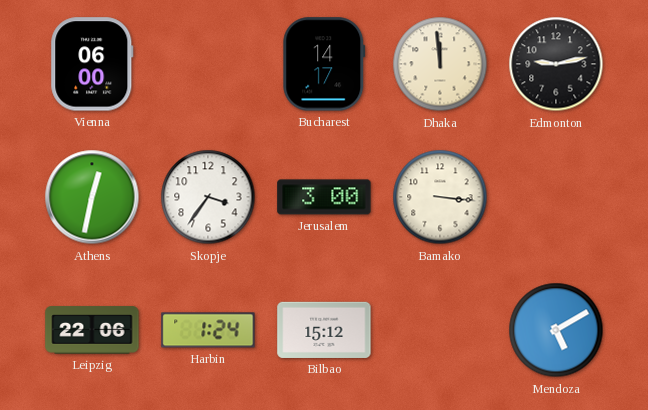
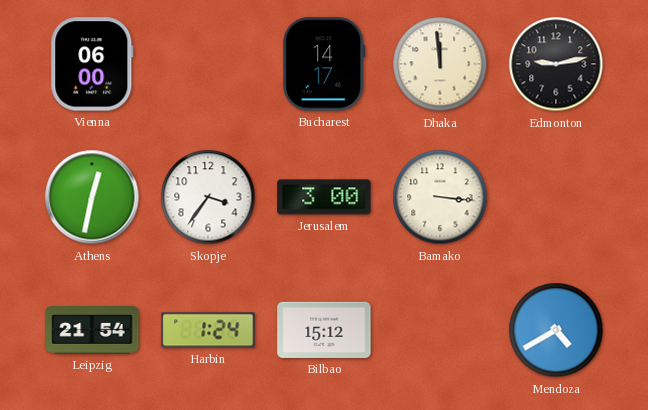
Leipzig: 22:06 -> 21:54 (92, 330)
Mendoza: 5:10 -> 4:40 (556, 330)
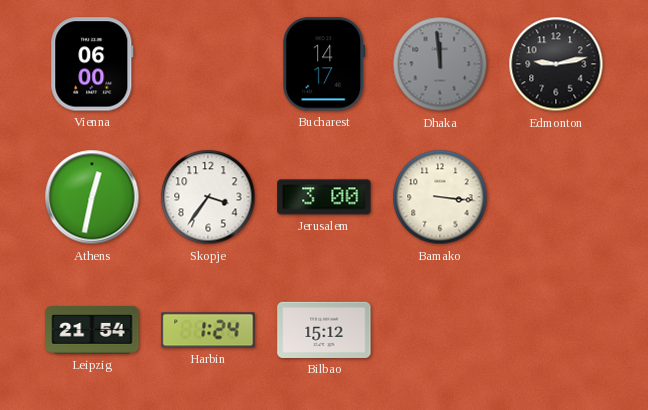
Dhaka dial: cream -> grey (440, 64)
Mendoza: 4:40 -> none (556, 330)
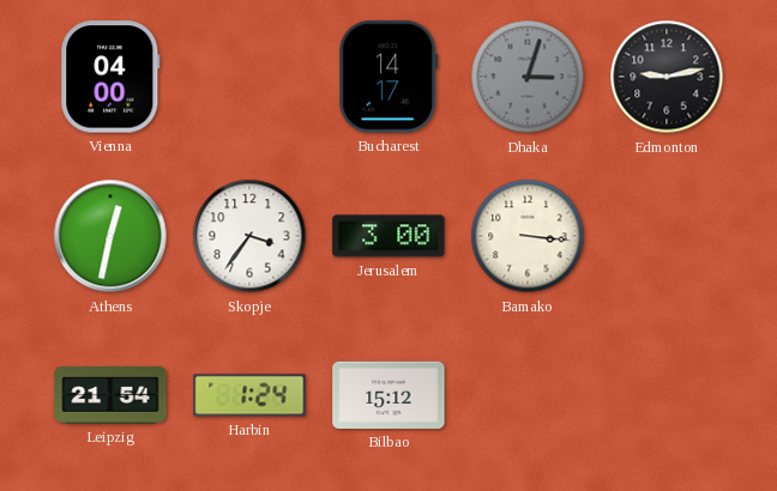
Vienna: 06:00 -> 04:00 (110, 77)
Dhaka: 11:59 -> 3:03 (528, 77)
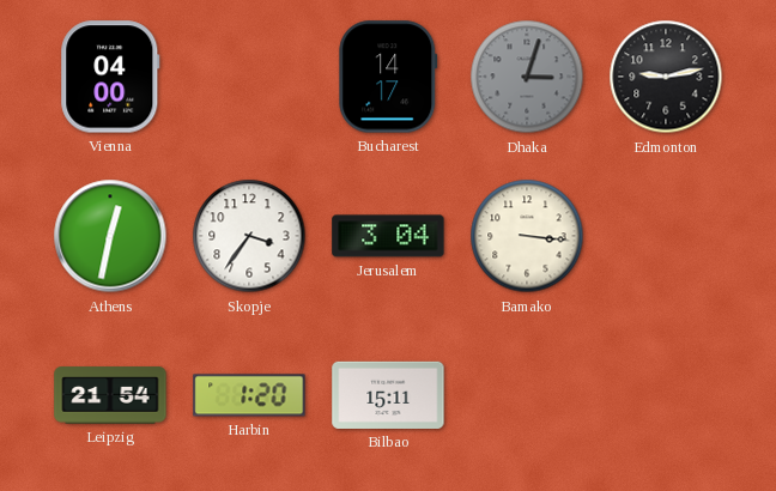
Jerusalem: 3:00 -> 3:04 (388, 236)
Harbin: 1:24 -> 1:20 (249, 395)
Bilbao: 15:12 -> 15:11 (388, 395)
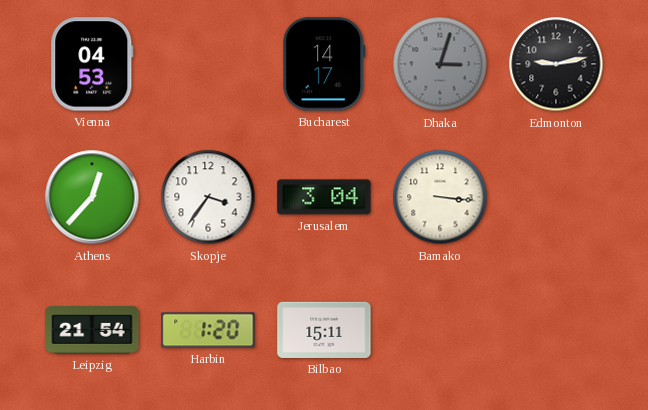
Vienna: 04:00 -> 04:53 (92, 64)
Athens: 12:32 -> 12:37 (92, 197)
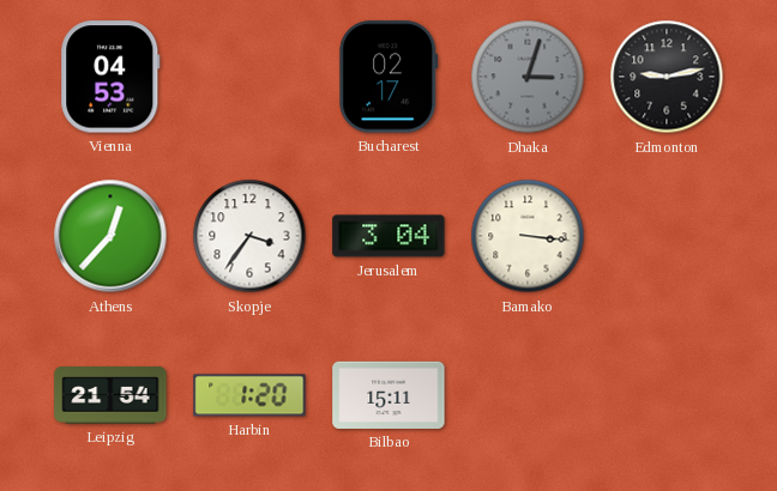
Bucharest: 14:17 -> 02:17 (389, 77)
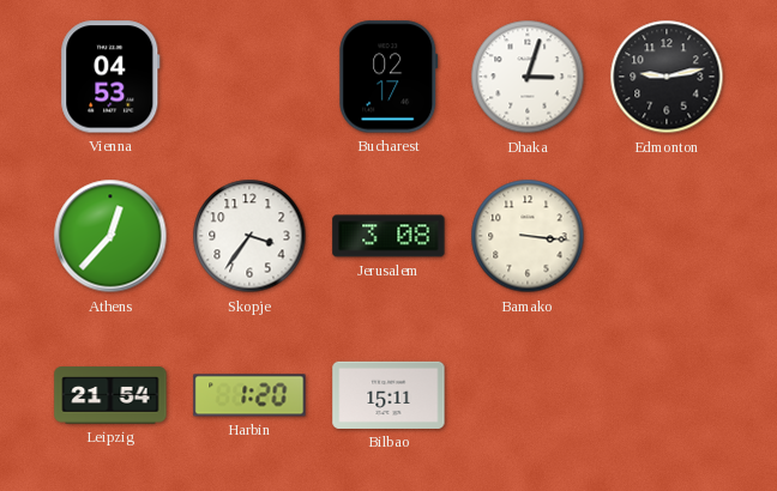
Dhaka dial: grey -> white (528, 77)
Jerusalem: 3:04 -> 3:08 (389, 236)
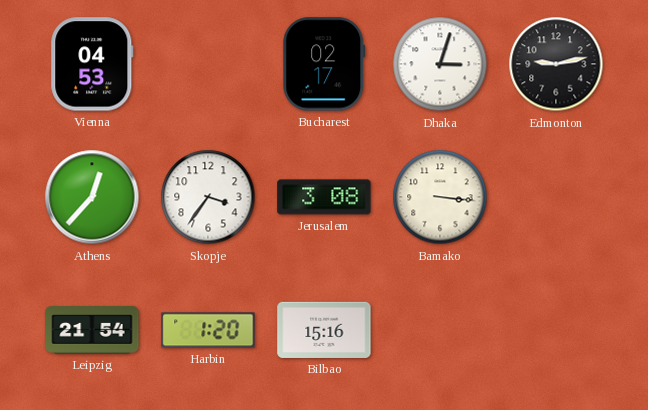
Bilbao: 15:11 -> 15:16 (324, 330)
